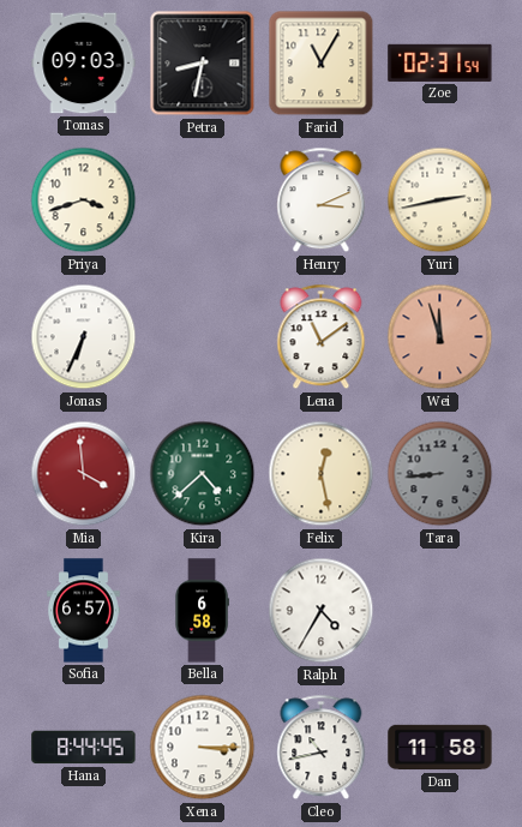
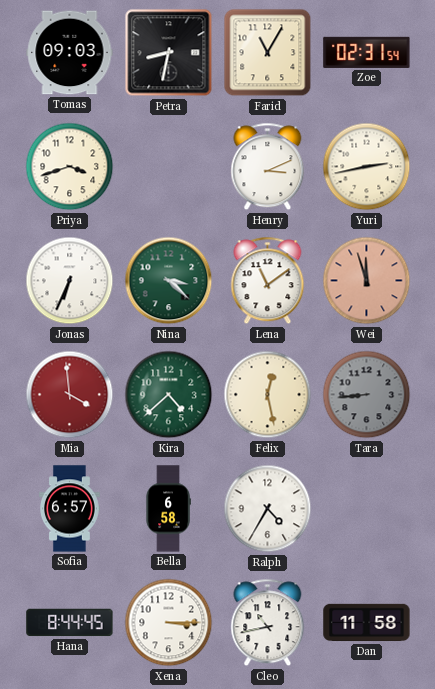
Nina: none -> 3:22 (169, 281)
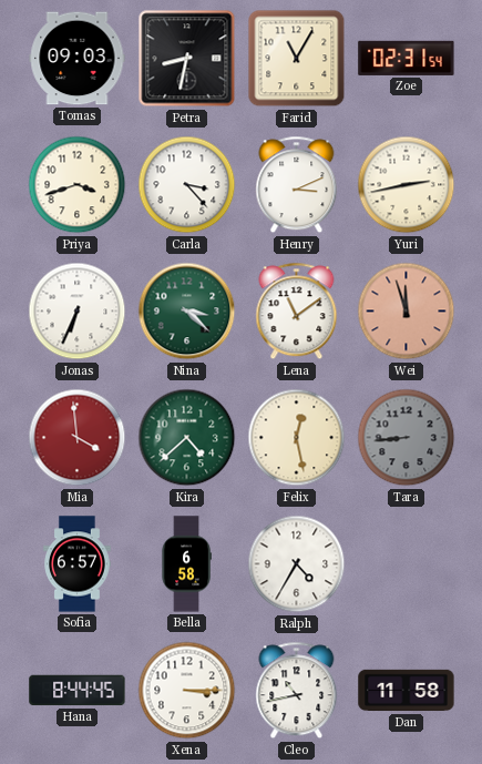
Carla: none -> 3:23 (187, 185)
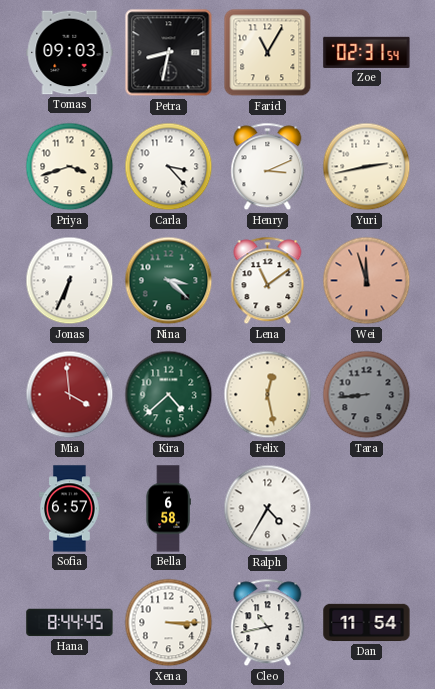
Dan: 11:58 -> 11:54 (367, 623)
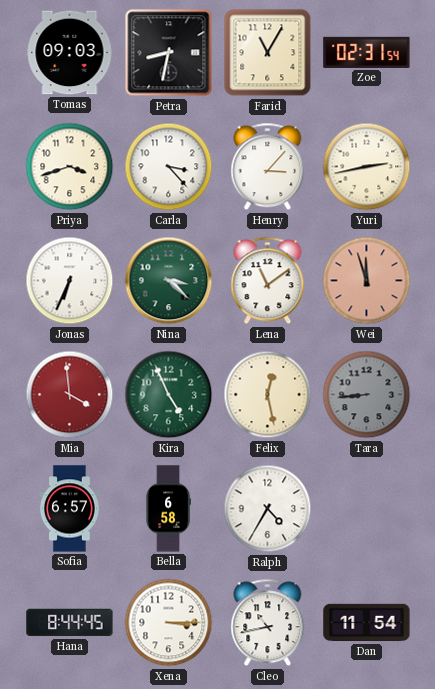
Henry: 3:11 -> 3:07 (268, 167)
Kira: 4:38 -> 4:56 (169, 395)
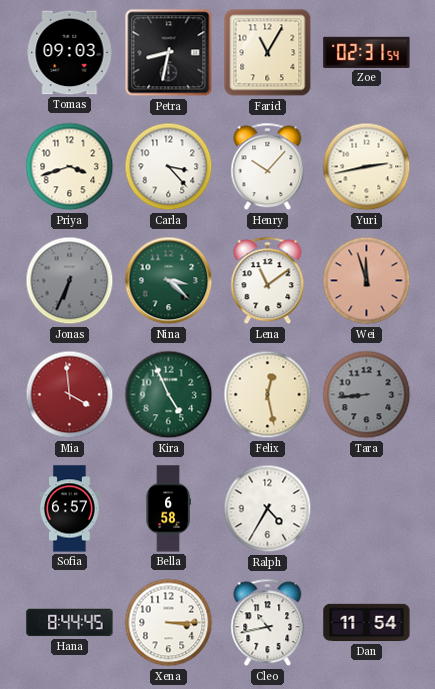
Henry: 3:07 -> 10:07 (268, 167)
Jonas dial: white -> grey (70, 281)
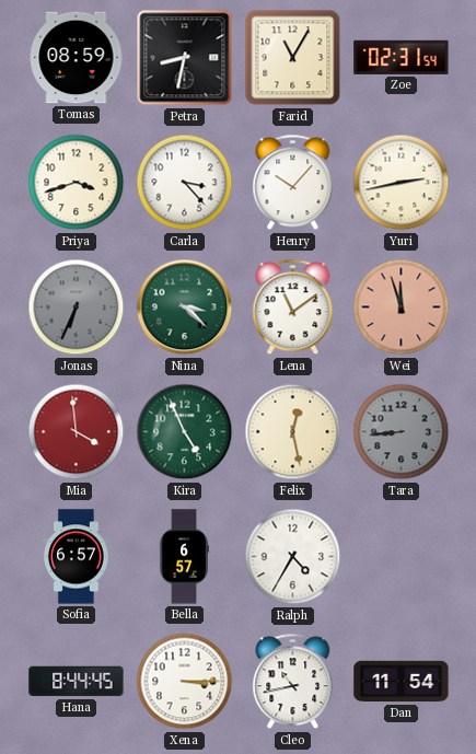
Tomas: 09:03 -> 08:59 (77, 58)
Bella: 6:58 -> 6:57 (184, 557)
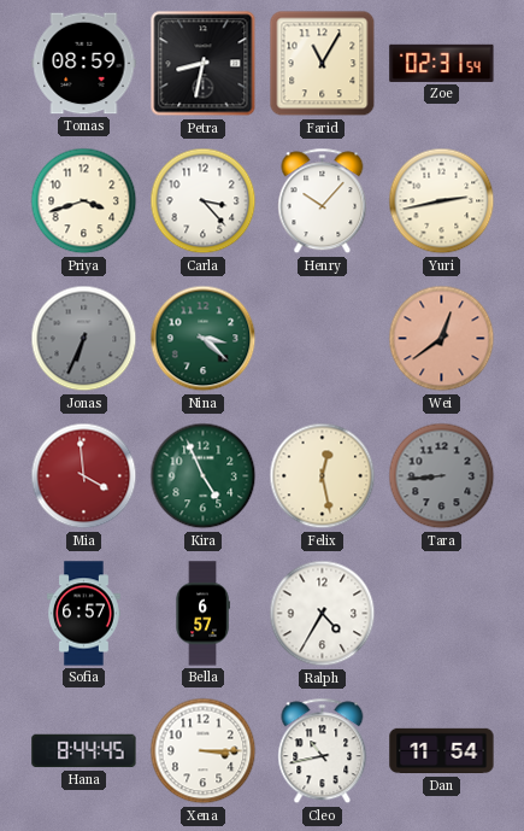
Lena: 11:09 -> none (293, 308)
Wei: 11:57 -> 12:39 (442, 339)
